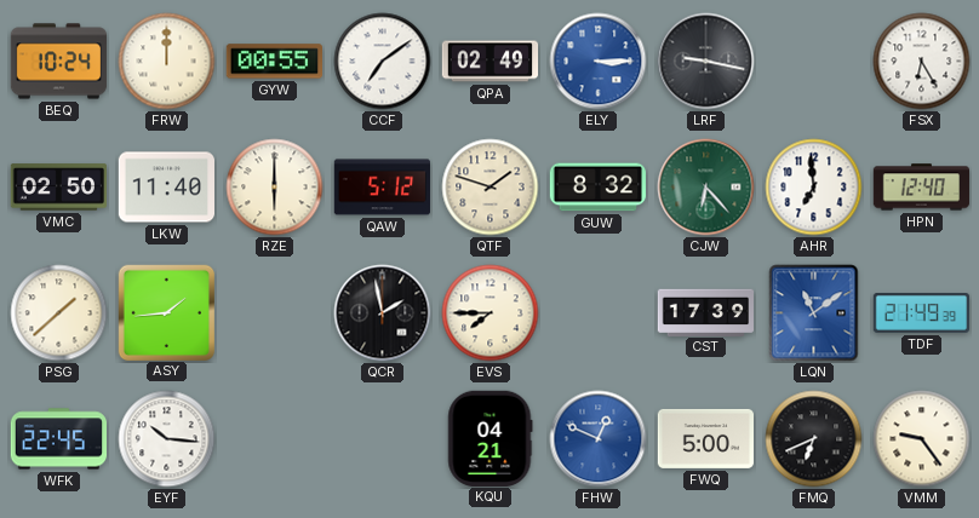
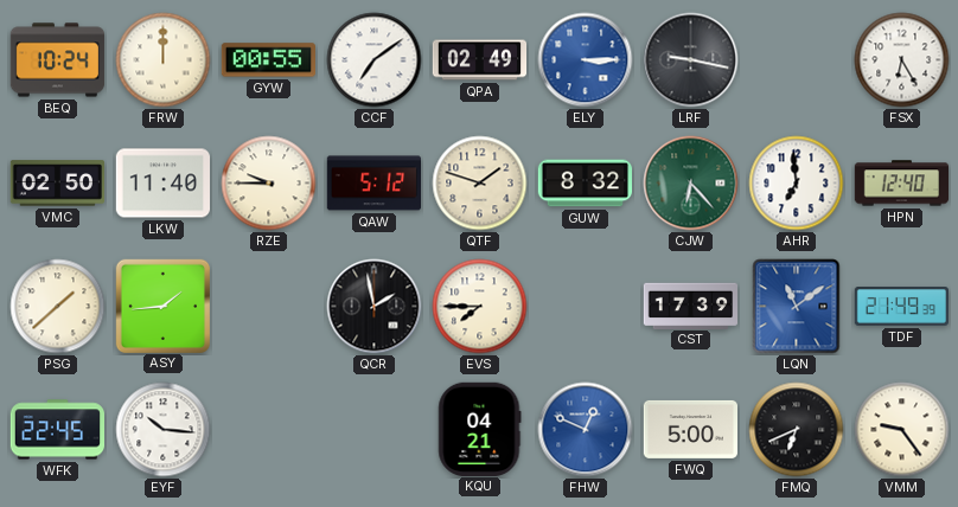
RZE: 6:00 -> 9:45 (269, 184)
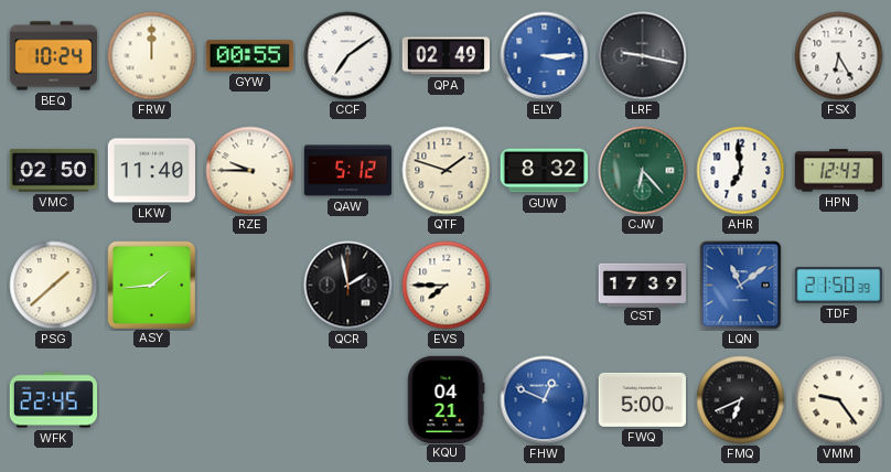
HPN: 12:40 -> 12:43 (839, 171)
TDF: 21:49 -> 21:50 (839, 286)
EYF: 10:16 -> none (164, 430)
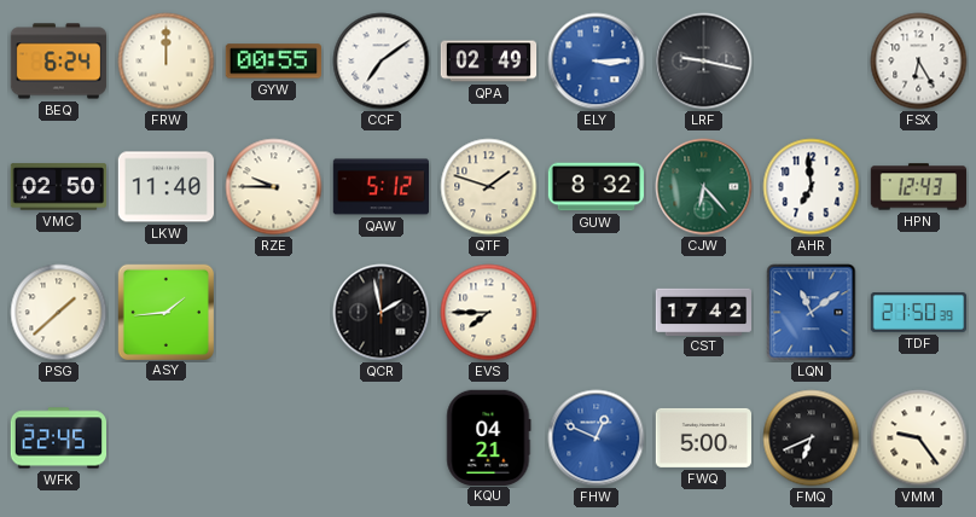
BEQ: 10:24 -> 6:24 (59, 62)
CST: 17:39 -> 17:42 (704, 312)
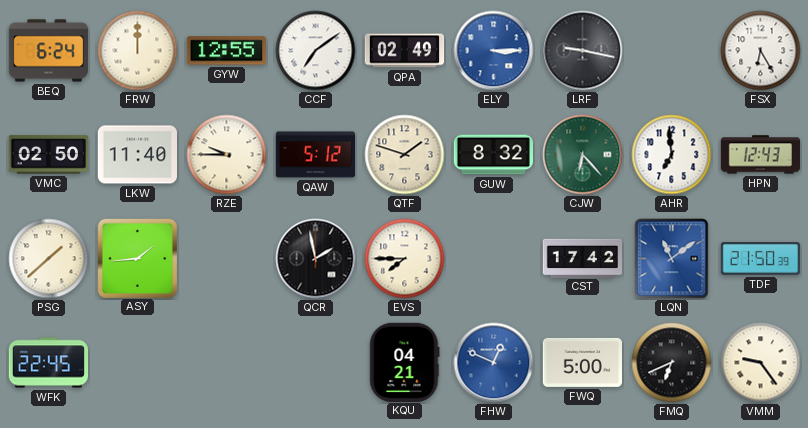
GYW: 00:55 -> 12:55 (226, 51)
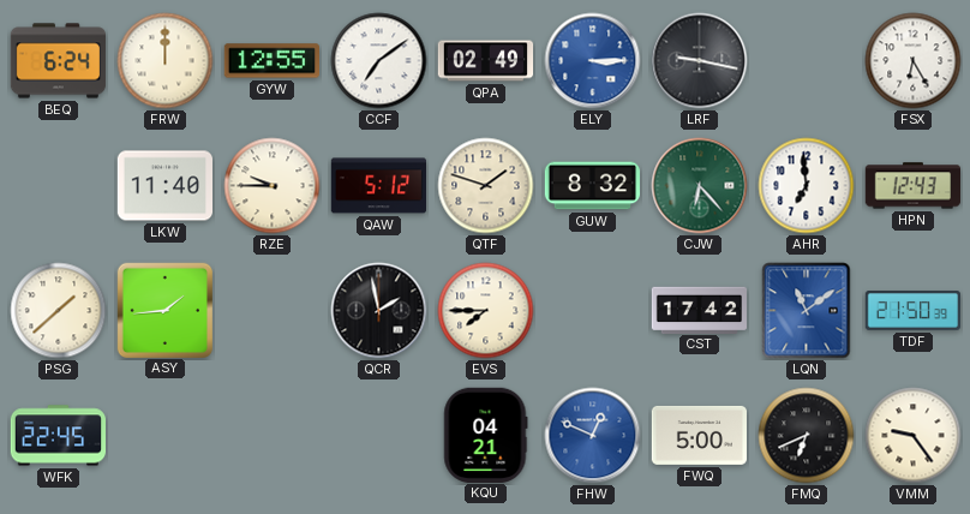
VMC: 02:50 -> none (48, 155)
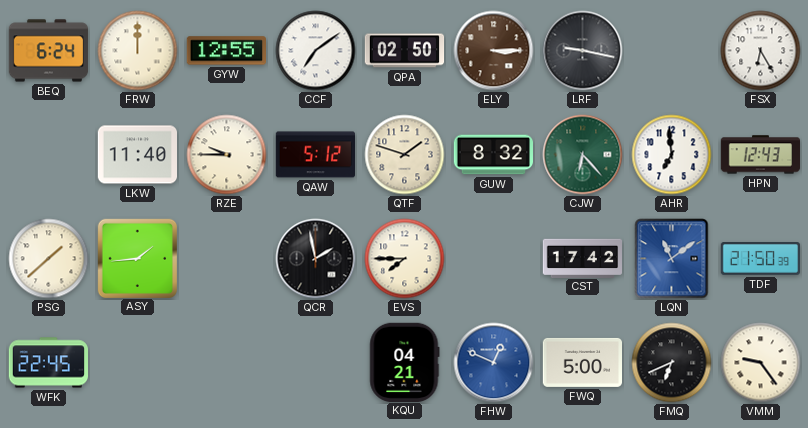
QPA: 02:49 -> 02:50 (405, 51)
ELY dial: blue -> brown (494, 51)
